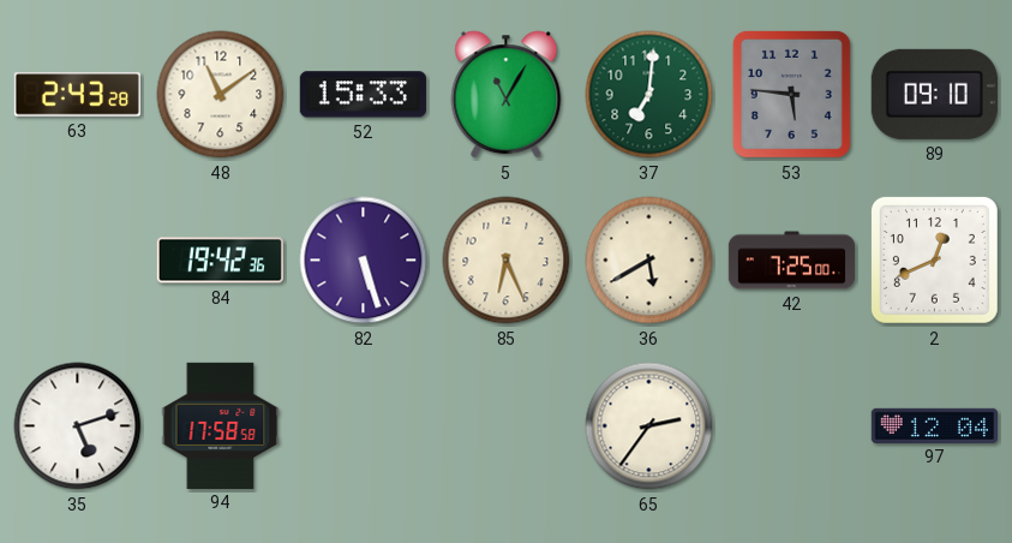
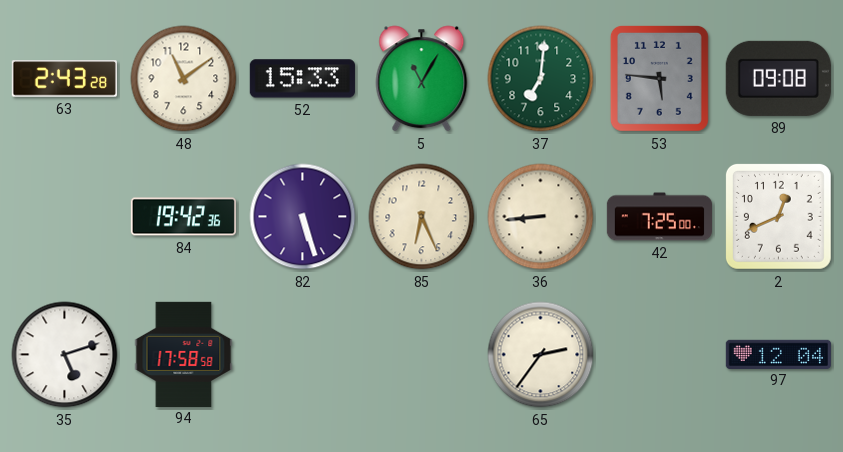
89: 09:10 -> 09:08 (778, 78)
36: 5:40 -> 8:44 (541, 217)
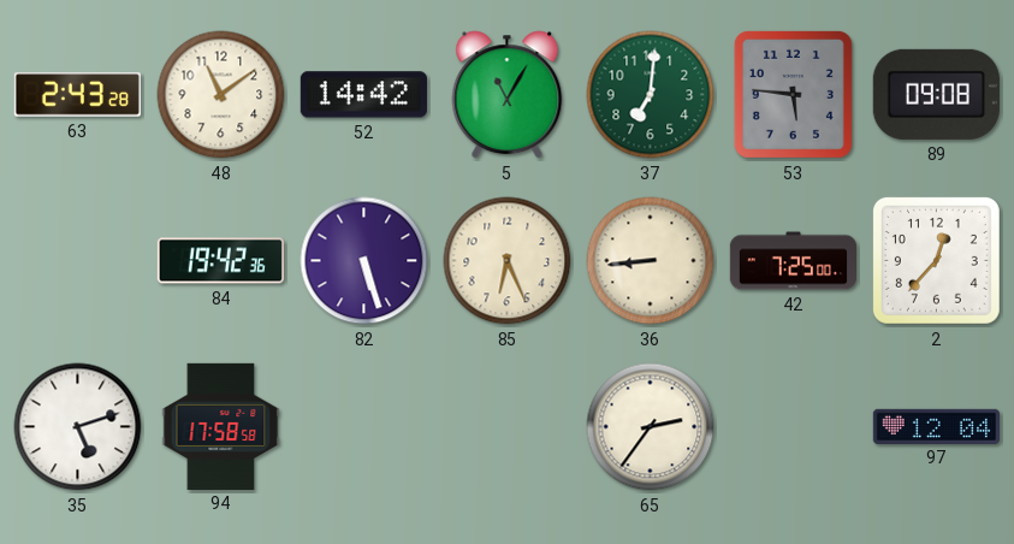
52: 15:33 -> 14:42 (363, 95)
2: 12:41 -> 12:37 (936, 260)
